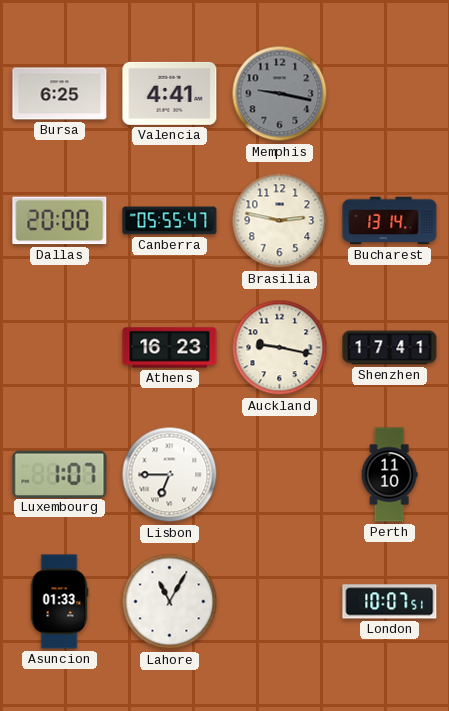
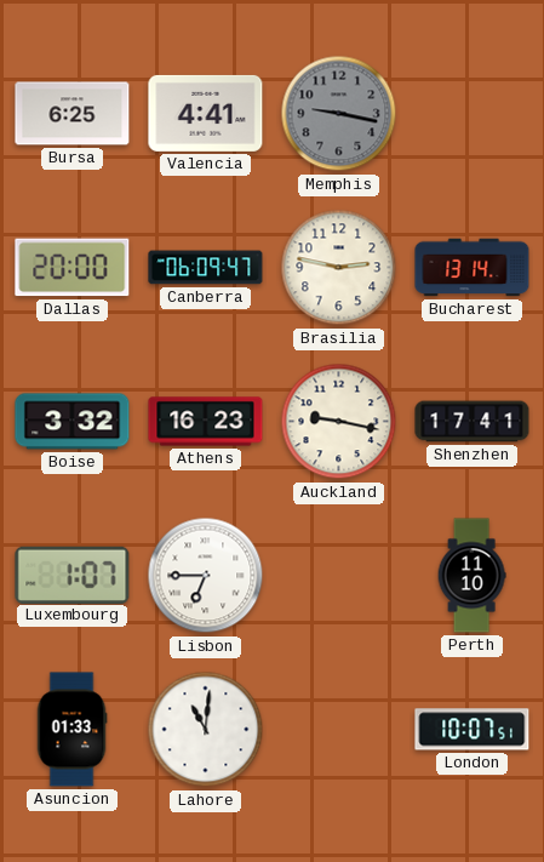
Canberra: 05:55 -> 06:09 (206, 268)
Boise: none -> 3:32 (73, 422)
Lahore: 11:05 -> 11:01 (206, 730)
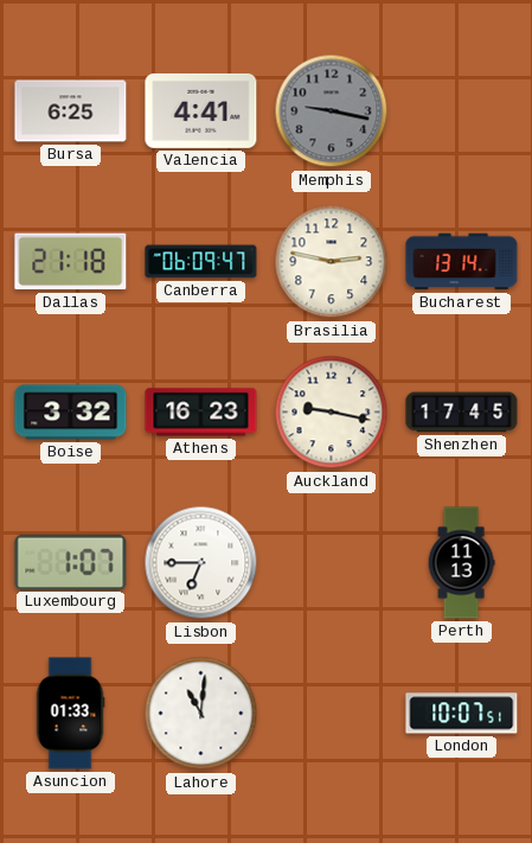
Dallas: 20:00 -> 21:18 (71, 262)
Shenzhen: 17:41 -> 17:45 (462, 413)
Perth: 11:10 -> 11:13 (461, 563)
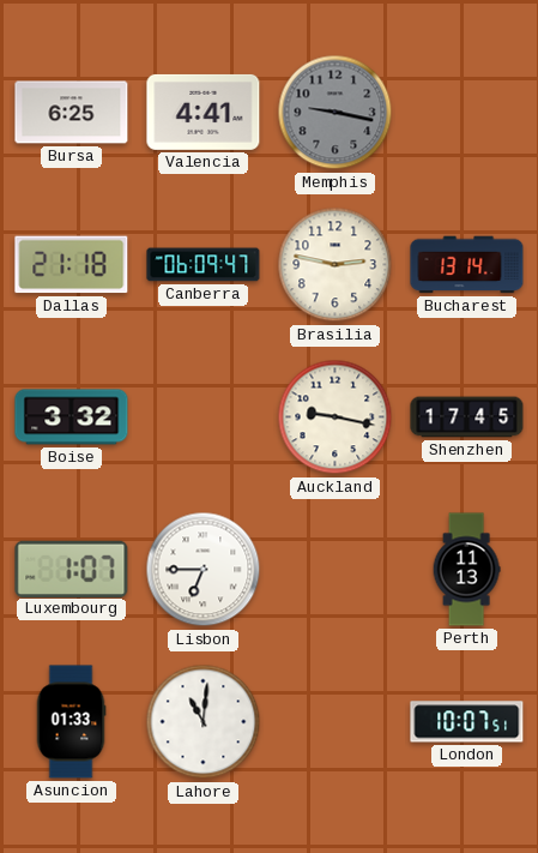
Athens: 16:23 -> none (201, 413)
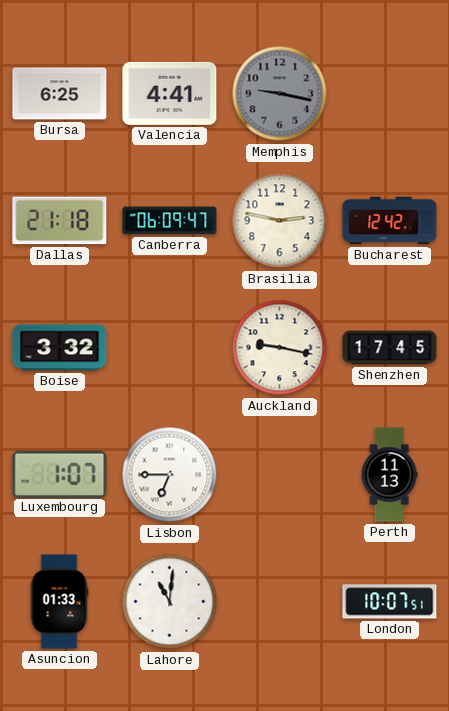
Bucharest: 13:14 -> 12:42 (390, 221)
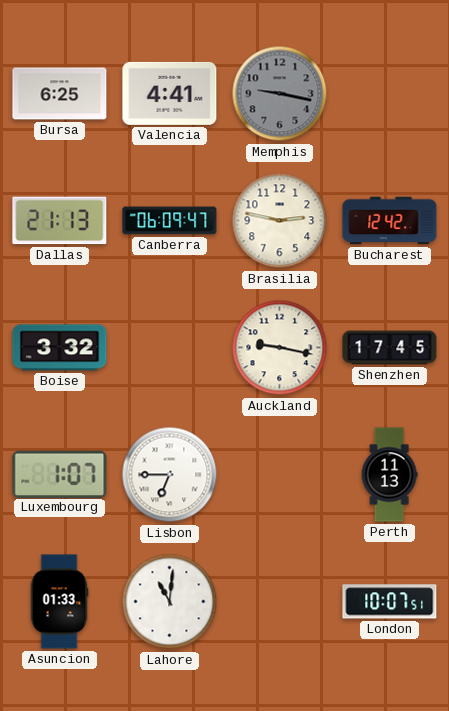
Dallas: 21:18 -> 21:13 (60, 221)
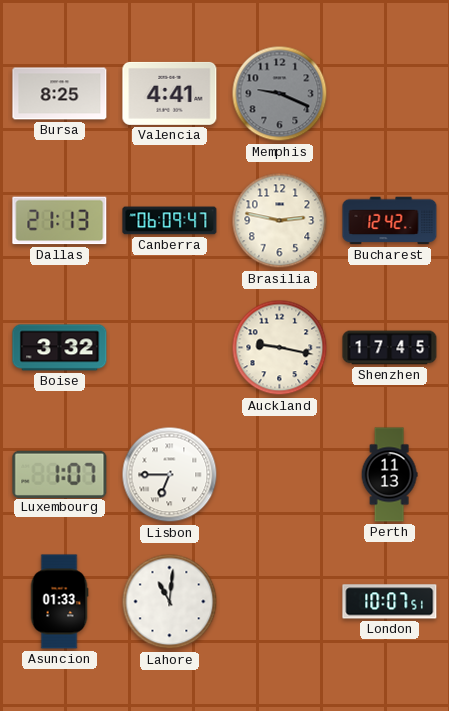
Bursa: 6:25 -> 8:25 (60, 94)
Memphis: 9:17 -> 9:19 (280, 94)
